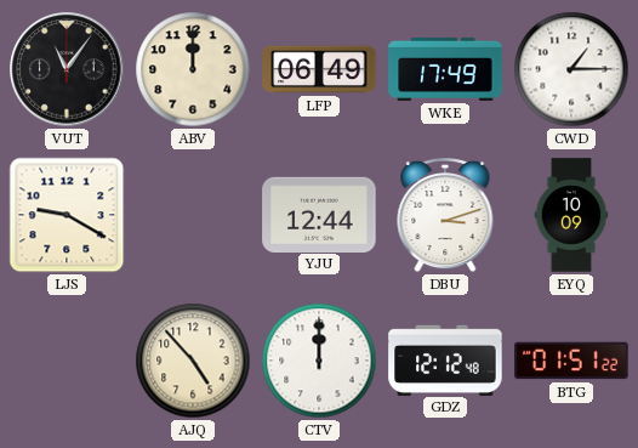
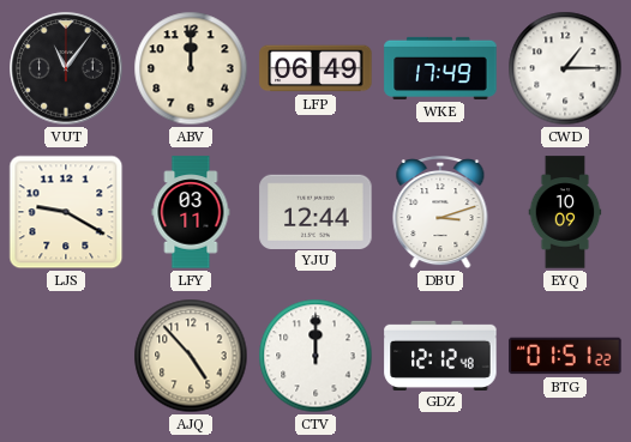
LFY: none -> 03:11 (191, 212)
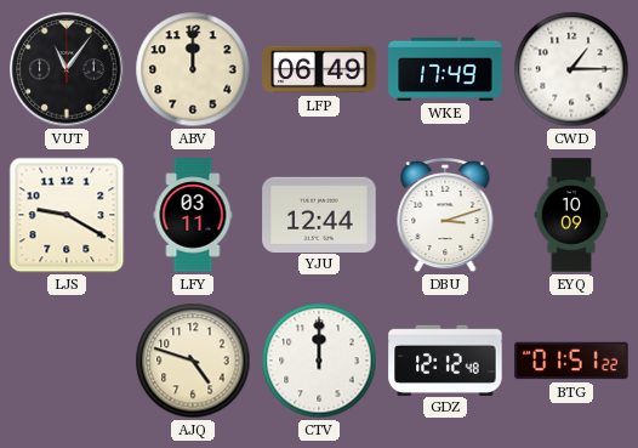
AJQ: 4:53 -> 4:48 (193, 361)
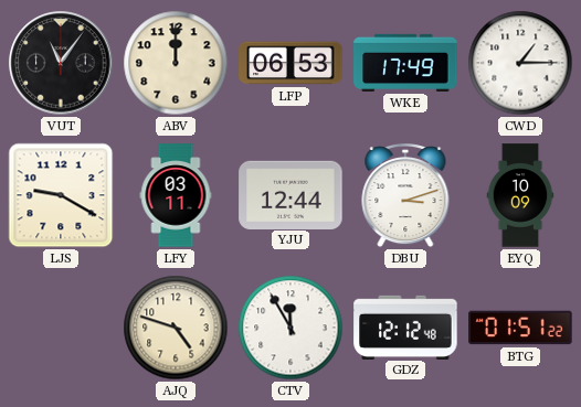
LFP: 06:49 -> 06:53 (290, 63)
CTV: 12:00 -> 11:55 (290, 328)
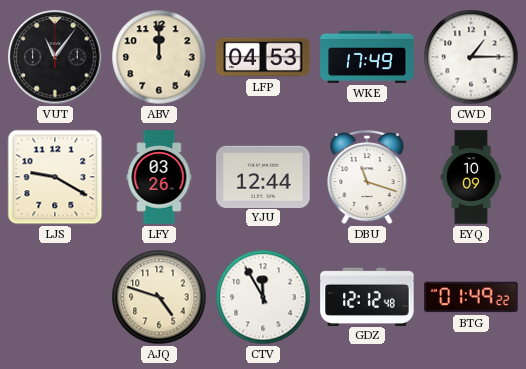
LFP: 06:53 -> 04:53 (263, 57)
LFY: 03:11 -> 03:26 (159, 177)
DBU: 3:12 -> 11:18 (367, 178)
BTG: 01:51 -> 01:49 (471, 297)
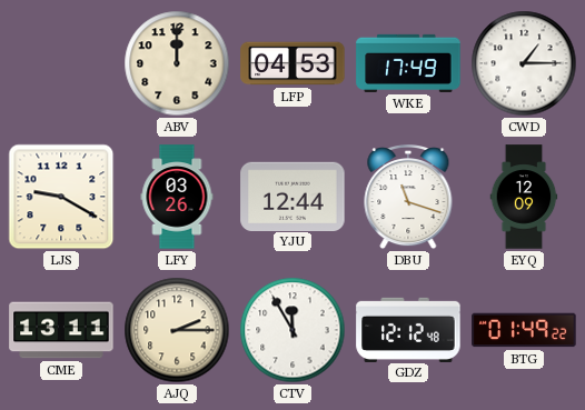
VUT: 11:06 -> none (55, 57)
EYQ: 10:09 -> 12:09 (524, 197)
CME: none -> 13:11 (61, 330)
AJQ: 4:48 -> 2:15 (177, 330)
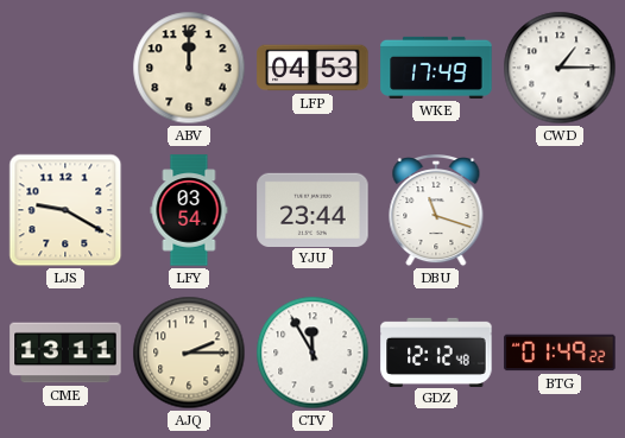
LFY: 03:26 -> 03:54 (189, 210)
YJU: 12:44 -> 23:44 (312, 209)
EYQ: 12:09 -> none (524, 197)
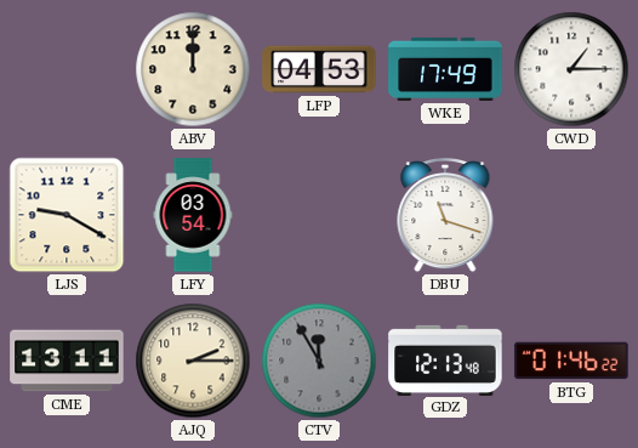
YJU: 23:44 -> none (312, 209)
CTV dial: white -> grey (319, 361)
GDZ: 12:12 -> 12:13 (445, 359)
BTG: 01:49 -> 01:46 (571, 361)
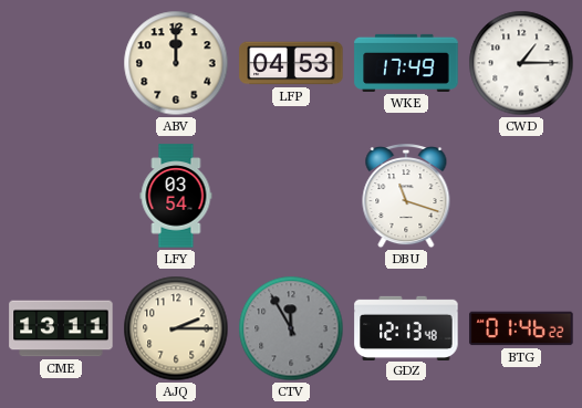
LJS: 9:20 -> none (67, 215)
